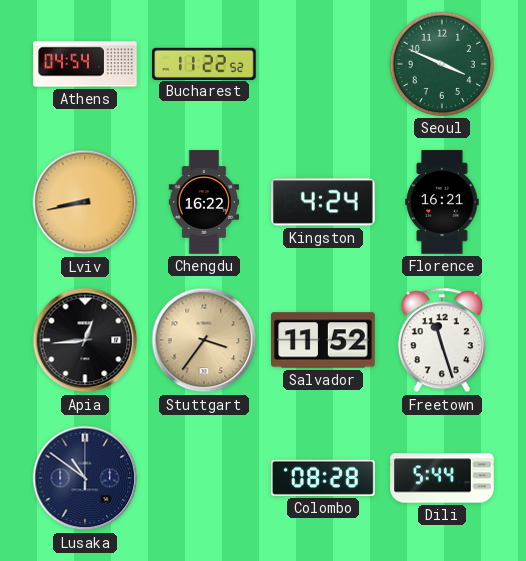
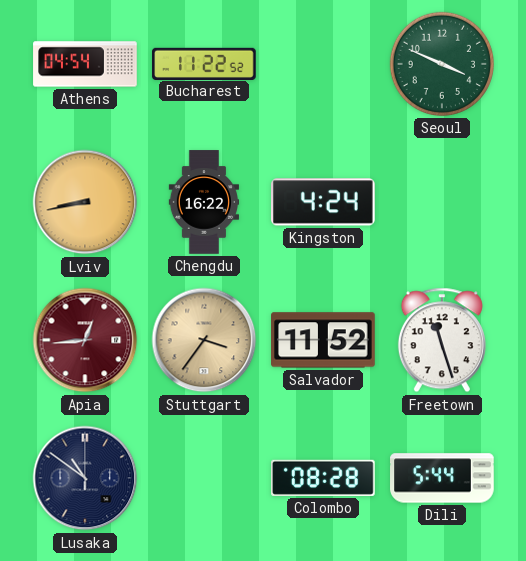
Florence: 16:21 -> none (442, 202)
Apia dial: black -> burgundy (85, 340)
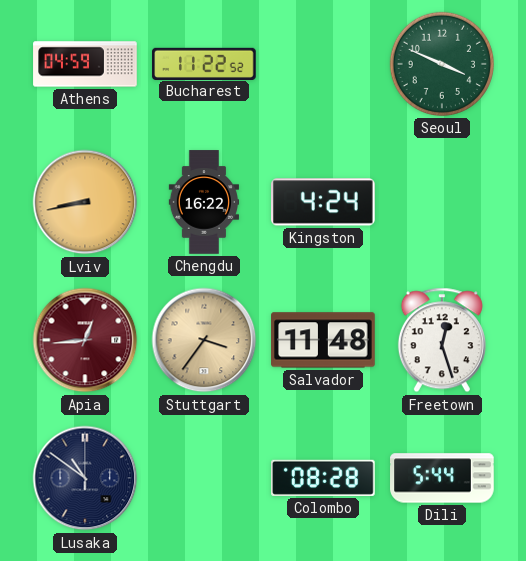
Athens: 04:54 -> 04:59 (85, 64)
Salvador: 11:52 -> 11:48 (323, 340)
Freetown: 11:27 -> 12:27 (442, 340)
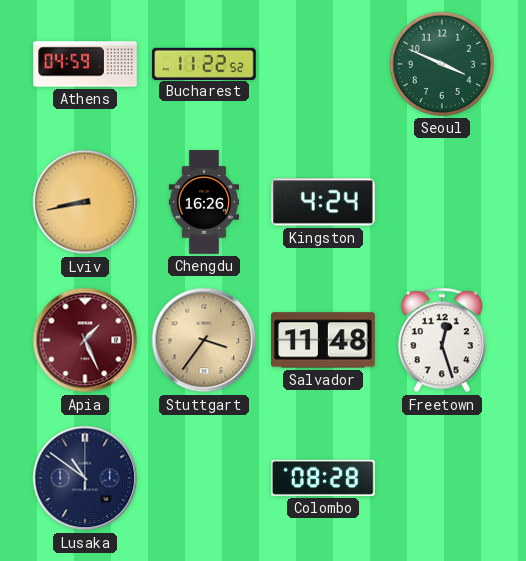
Chengdu: 16:22 -> 16:26 (203, 202)
Apia: 12:44 -> 1:26 (85, 340)
Dili: 5:44 -> none (442, 478)
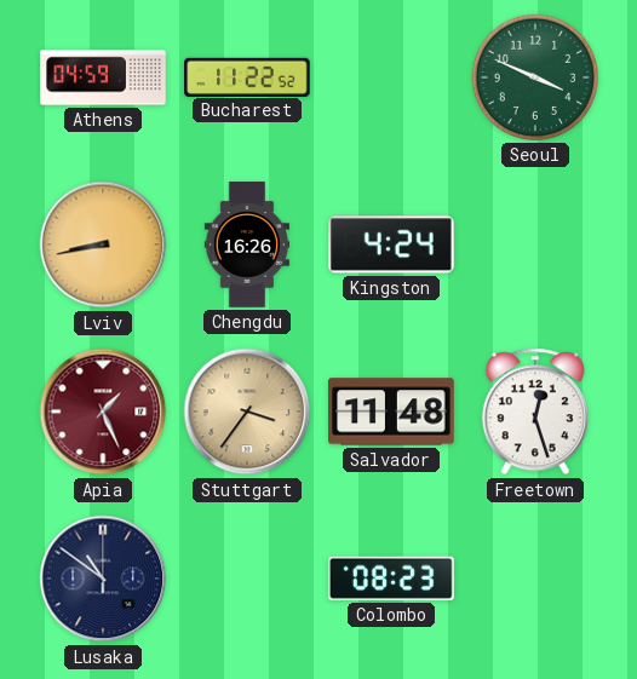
Colombo: 08:28 -> 08:23 (391, 579)
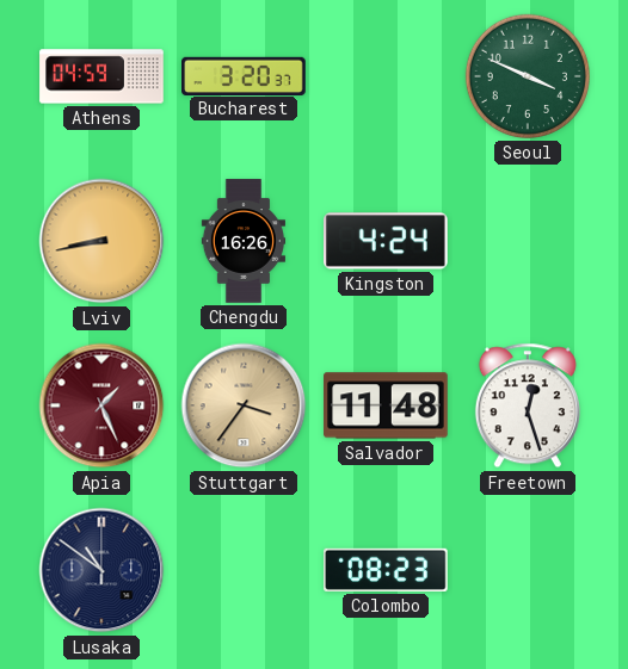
Bucharest: 11:22 -> 3:20 (244, 75)
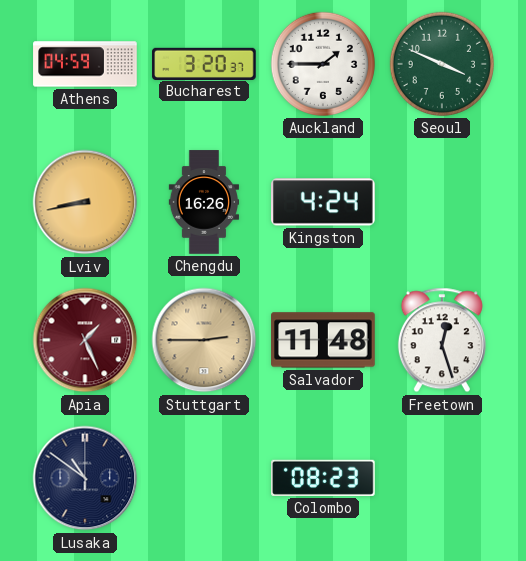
Auckland: none -> 1:45 (323, 64)
Stuttgart: 3:36 -> 2:45 (204, 340)
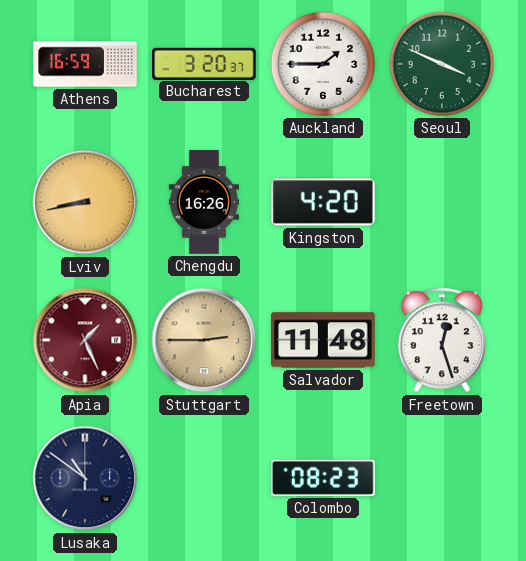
Athens: 04:59 -> 16:59 (85, 64)
Kingston: 4:24 -> 4:20 (324, 202)
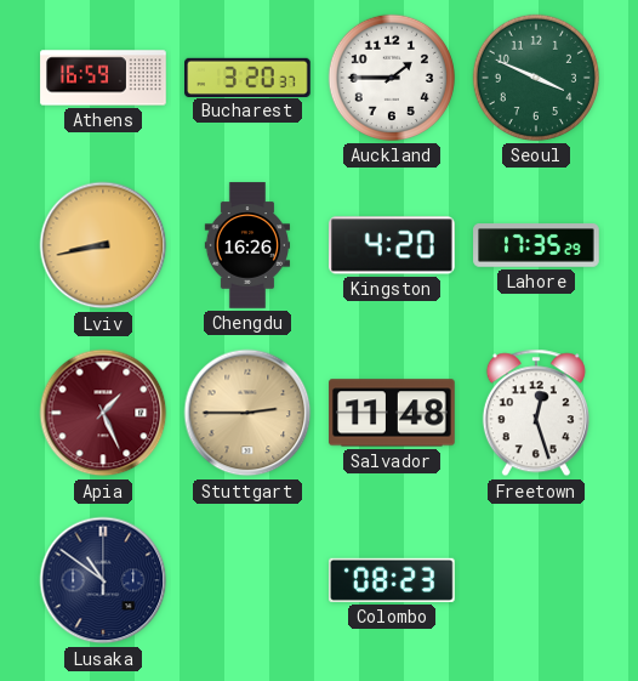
Lahore: none -> 17:35 (536, 245)
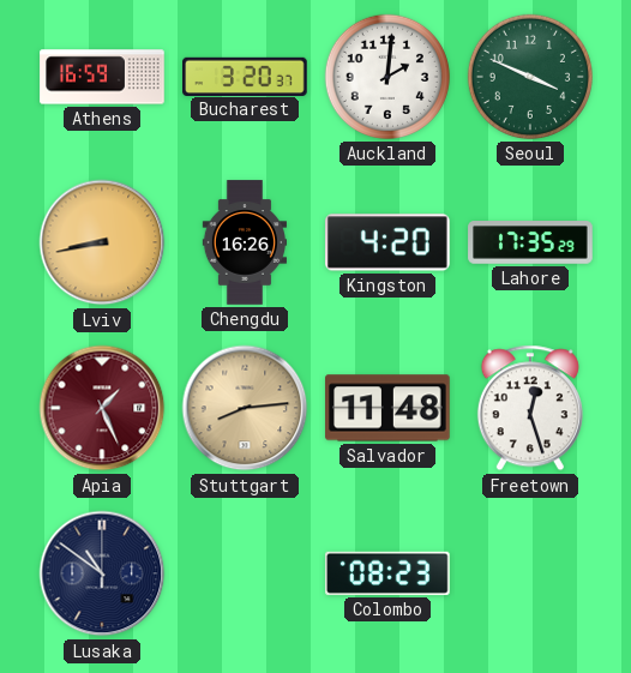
Auckland: 1:45 -> 2:01 (387, 77)
Stuttgart: 2:45 -> 8:14 (245, 408)
